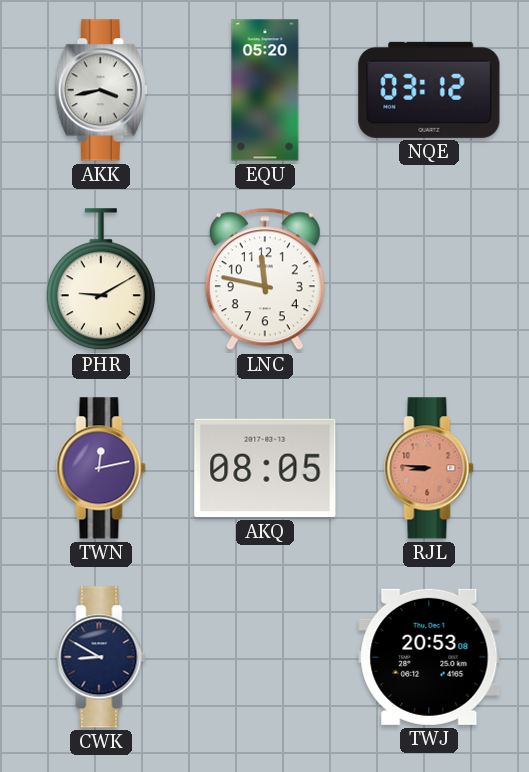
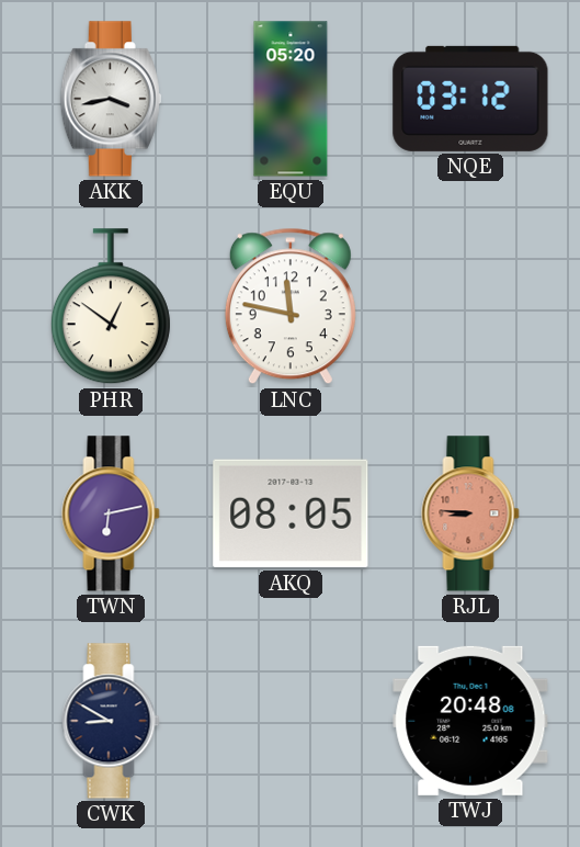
PHR: 9:10 -> 12:51 (111, 307)
TWN: 12:13 -> 6:13 (111, 513)
TWJ: 20:53 -> 20:48 (470, 721)
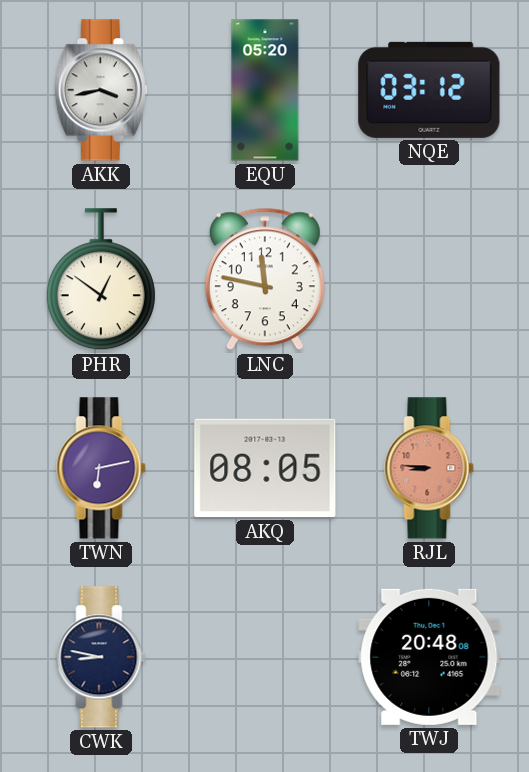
CWK: 8:50 -> 8:47 (101, 657)
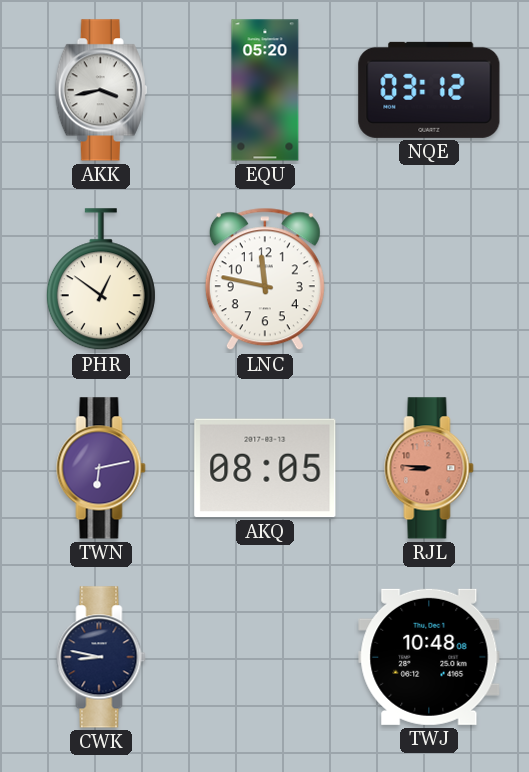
TWJ: 20:48 -> 10:48 (429, 657)
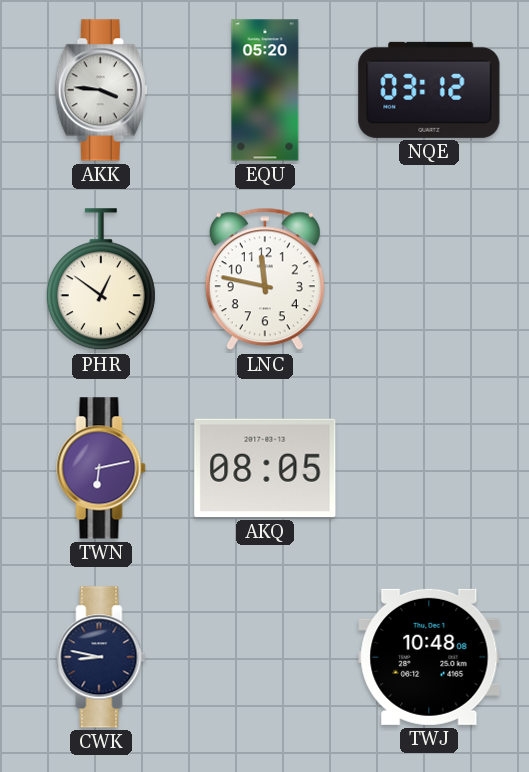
AKK: 3:43 -> 3:46 (101, 90)
RJL: 8:46 -> none (429, 468)
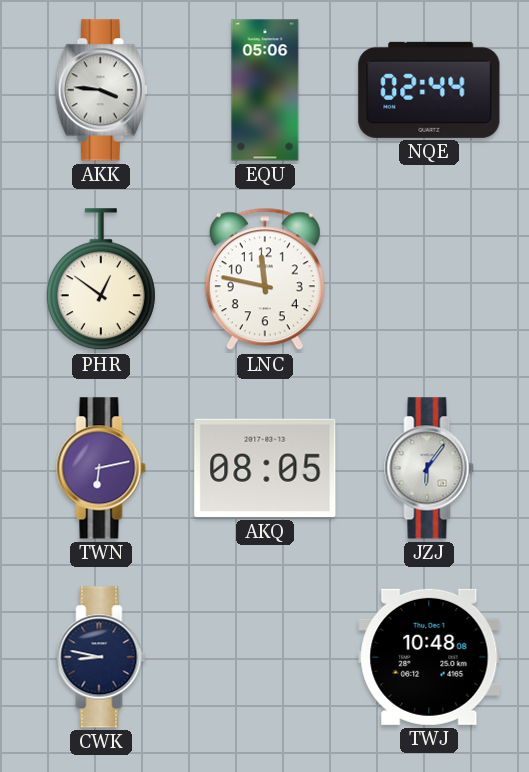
EQU: 05:20 -> 05:06 (265, 90)
NQE: 03:12 -> 02:44 (429, 90)
JZJ: none -> 6:06 (429, 468)
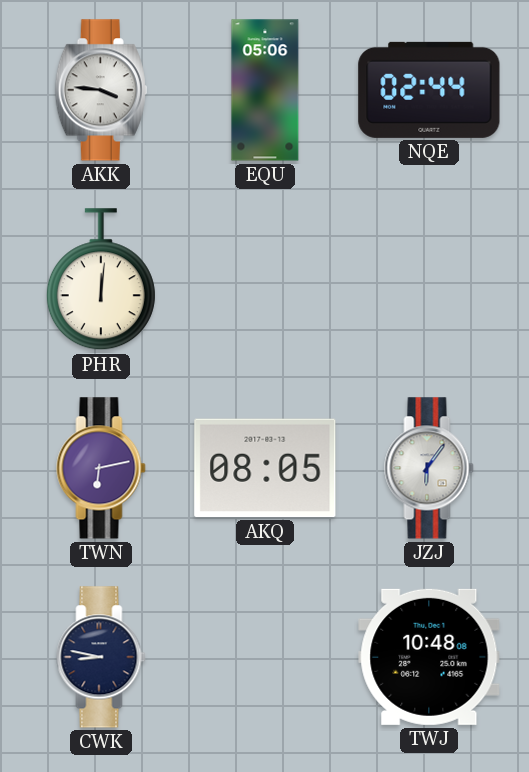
PHR: 12:51 -> 12:01 (101, 280)
LNC: 11:47 -> none (265, 279)
